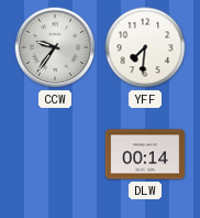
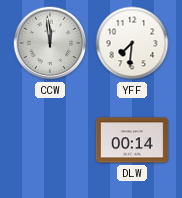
CCW: 9:36 -> 11:59 (50, 43)
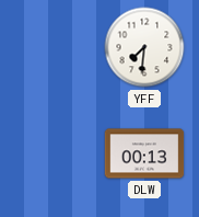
CCW: 11:59 -> none (50, 43)
DLW: 00:14 -> 00:13 (144, 153)
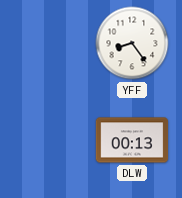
YFF: 7:31 -> 8:24 (132, 43)
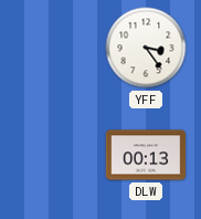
YFF: 8:24 -> 3:24 (146, 48)
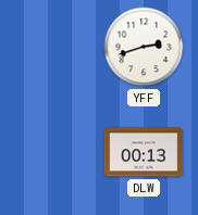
YFF: 3:24 -> 2:42 (144, 47)
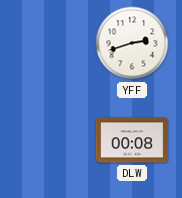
DLW: 00:13 -> 00:08 (132, 140)
